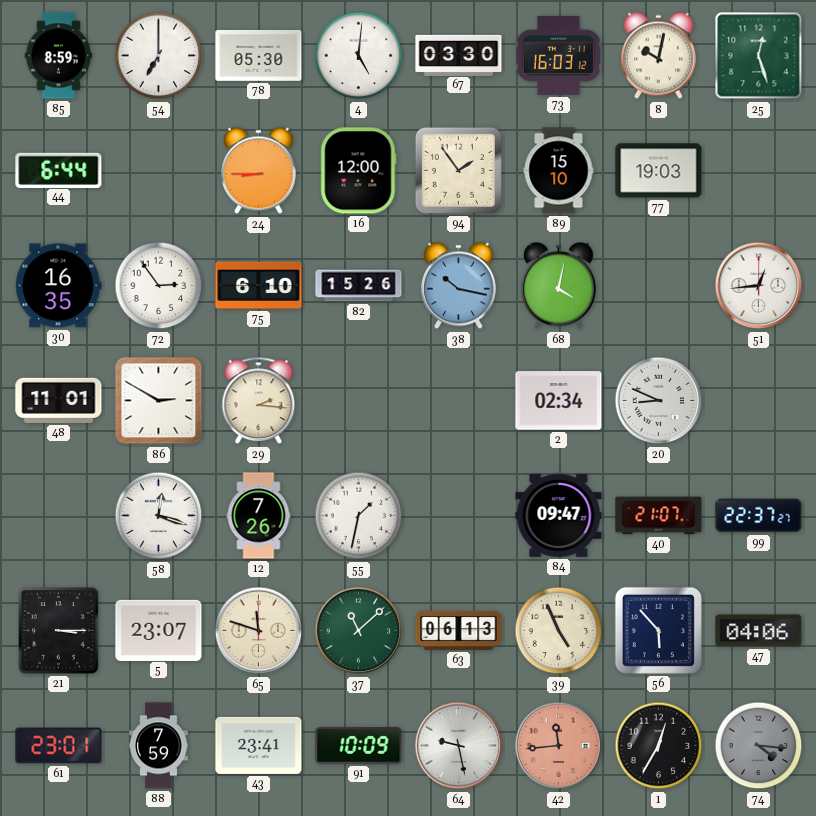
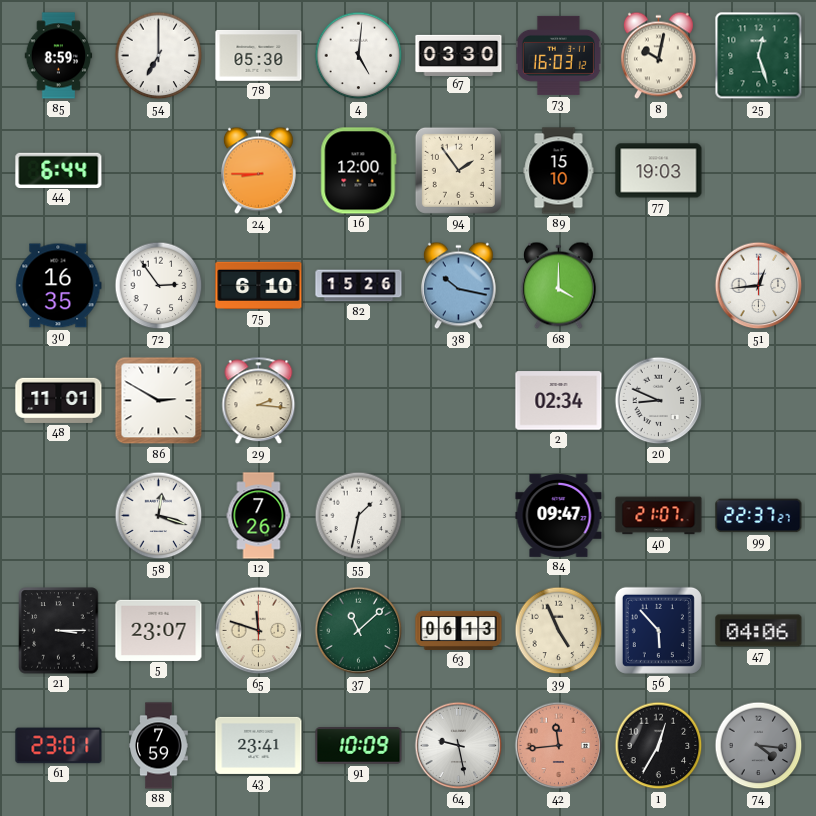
68: 4:02 -> 4:00 (558, 286)
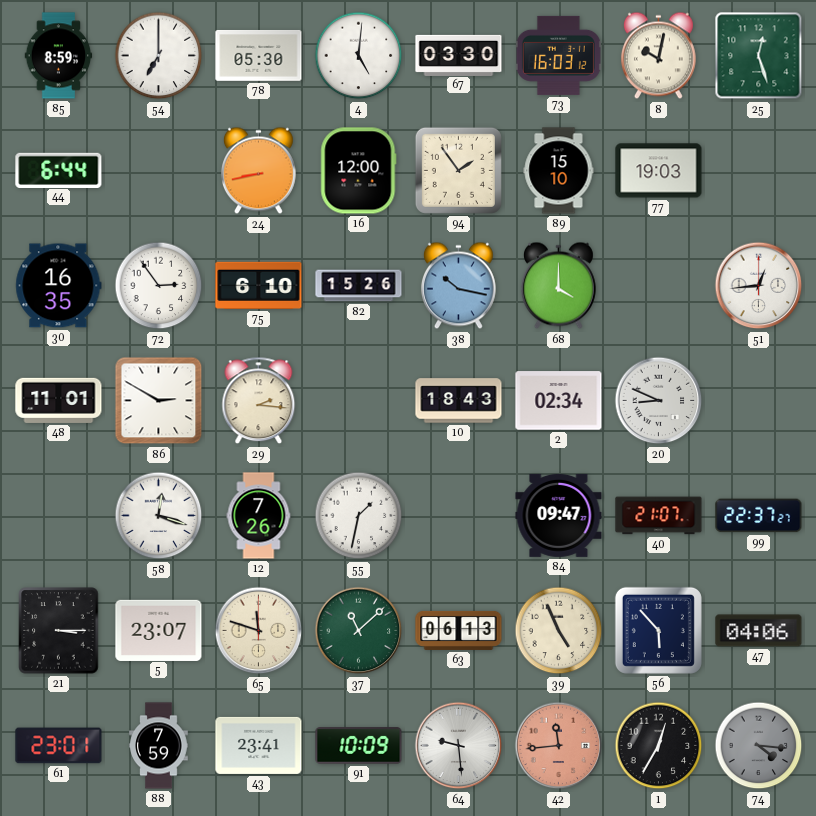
24: 8:45 -> 8:43 (258, 171)
10: none -> 18:43 (459, 401)
64: 9:28 -> 9:29 (459, 746)
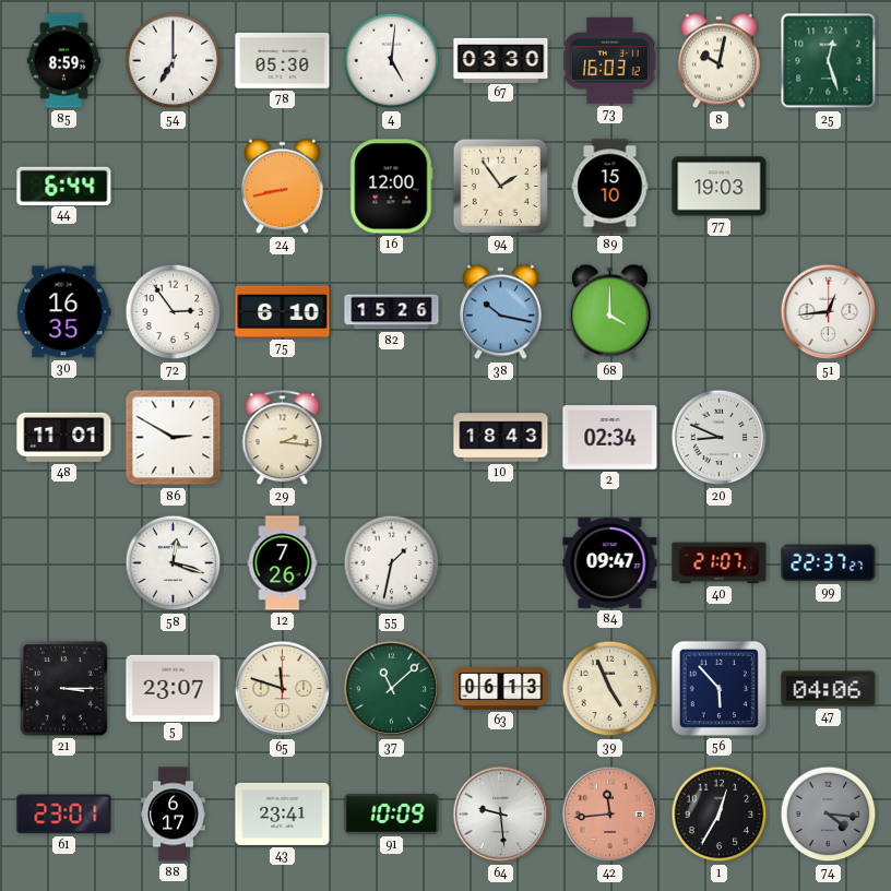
88: 7:59 -> 6:17 (174, 815)
